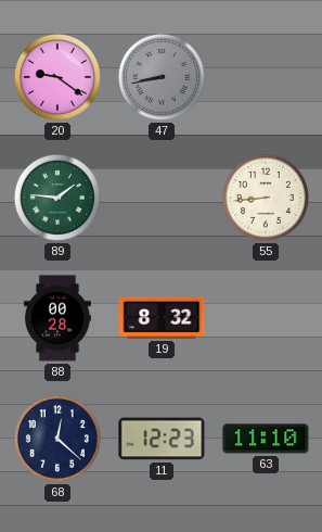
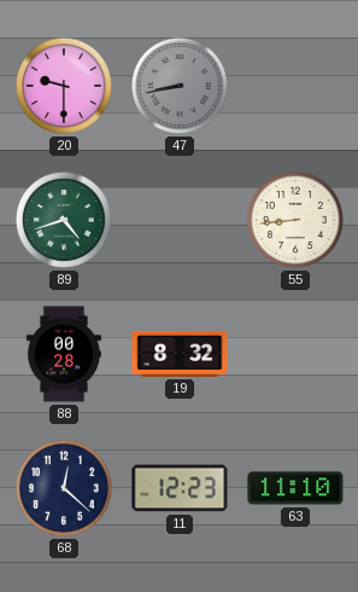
20: 9:21 -> 9:30 (64, 86)
89: 1:46 -> 4:42 (64, 220)
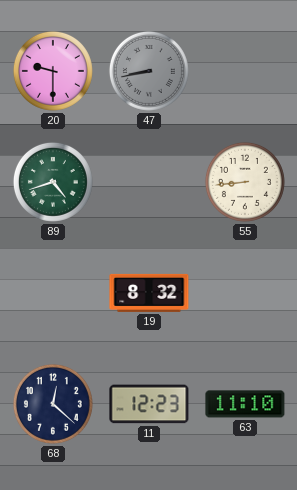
88: 00:28 -> none (64, 354)
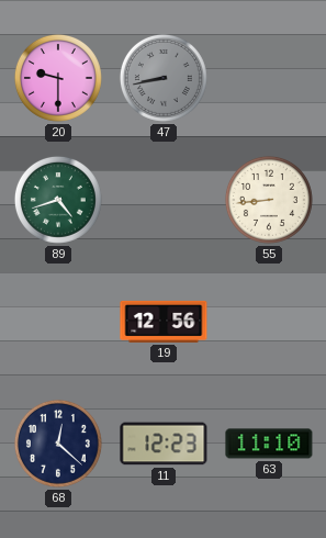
19: 8:32 -> 12:56 (164, 322)
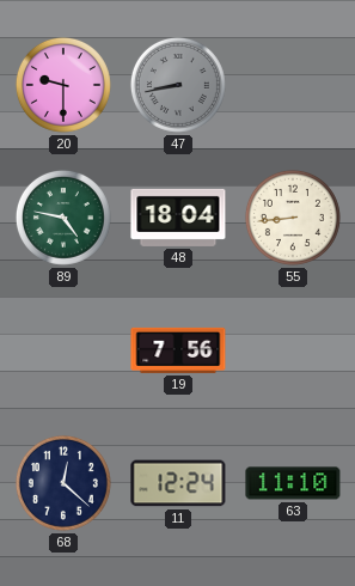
89: 4:42 -> 4:47 (63, 218)
48: none -> 18:04 (178, 218)
19: 12:56 -> 7:56 (178, 350)
11: 12:23 -> 12:24 (178, 483)
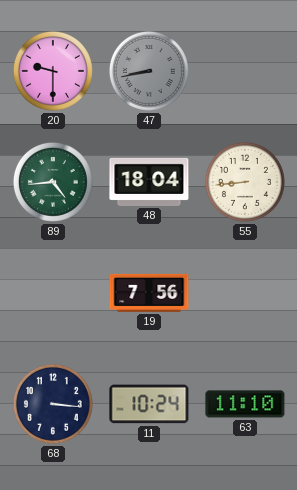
89: 4:47 -> 4:44 (53, 182)
68: 12:22 -> 3:16 (53, 404)
11: 12:24 -> 10:24 (149, 404)
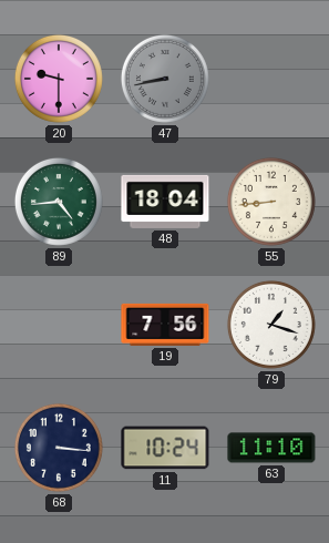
79: none -> 1:18 (271, 325)
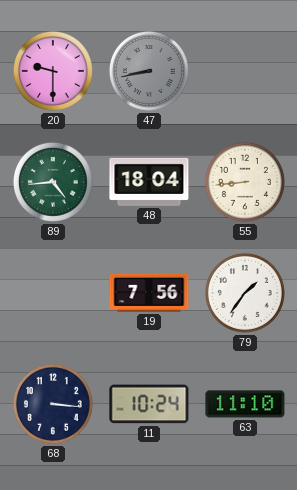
79: 1:18 -> 1:36 (245, 293)
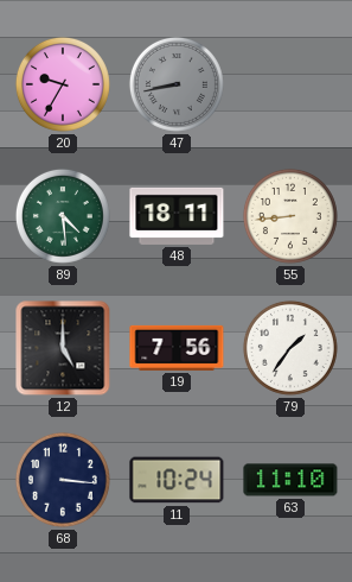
20: 9:30 -> 9:35 (63, 84)
89: 4:44 -> 4:29 (63, 216)
48: 18:04 -> 18:11 (177, 216)
12: none -> 5:00 (63, 348)
